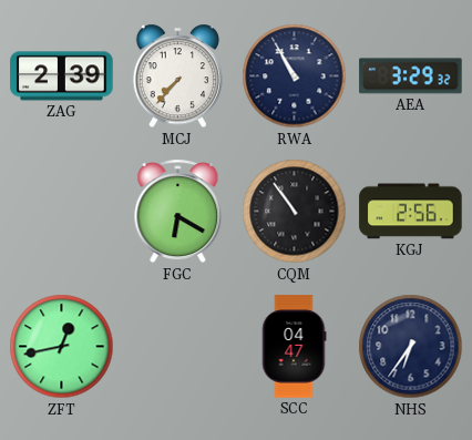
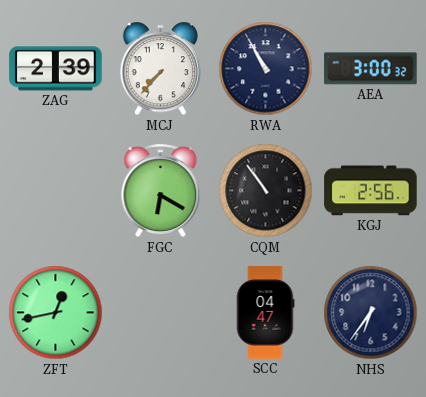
AEA: 3:29 -> 3:00 (371, 69)
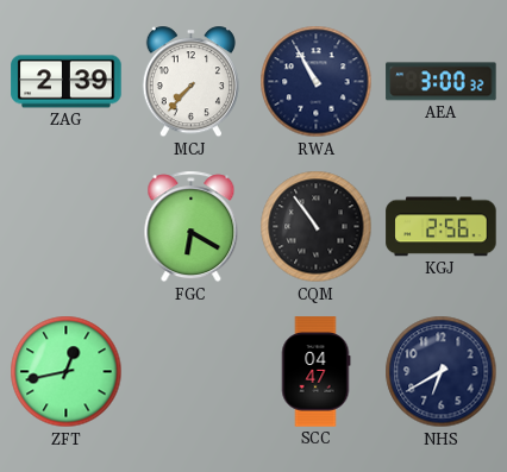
NHS: 6:36 -> 6:40 (442, 372)
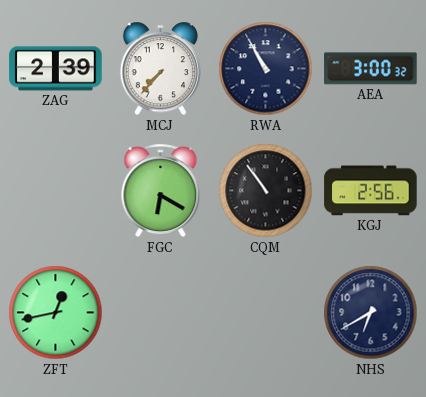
SCC: 04:47 -> none (315, 372)
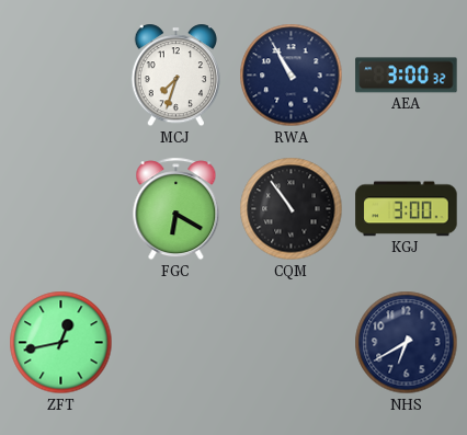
ZAG: 2:39 -> none (56, 69)
MCJ: 7:37 -> 7:33 (175, 76)
KGJ: 2:56 -> 3:00 (407, 209)
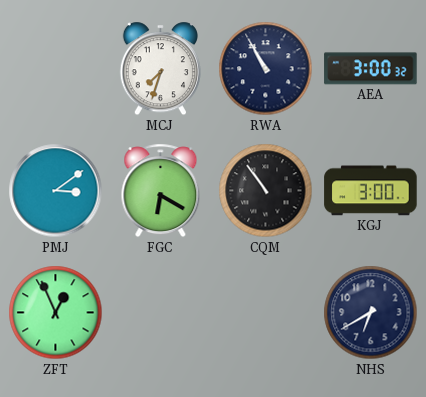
PMJ: none -> 3:09 (56, 191)
ZFT: 12:43 -> 12:56 (56, 313)
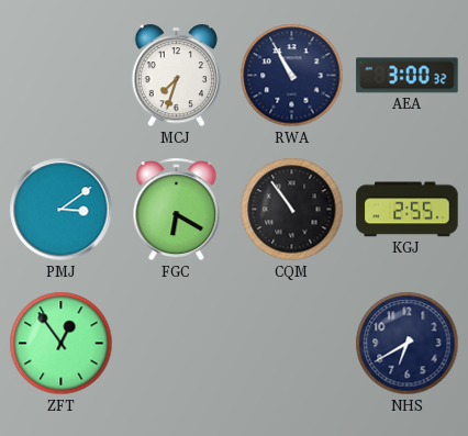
KGJ: 3:00 -> 2:55 (408, 210)
ZFT: 12:56 -> 12:54 (62, 344)
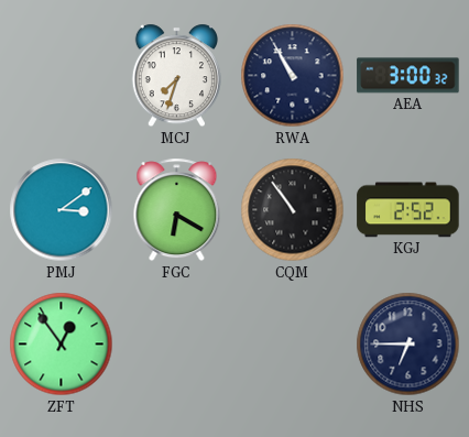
KGJ: 2:55 -> 2:52 (408, 210)
NHS: 6:40 -> 6:45 (408, 345)
